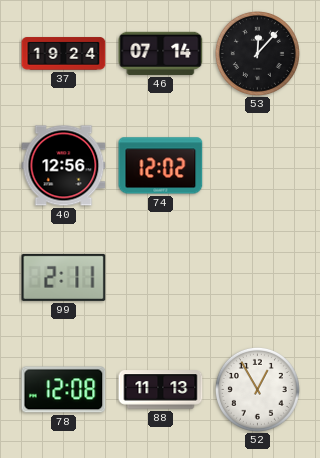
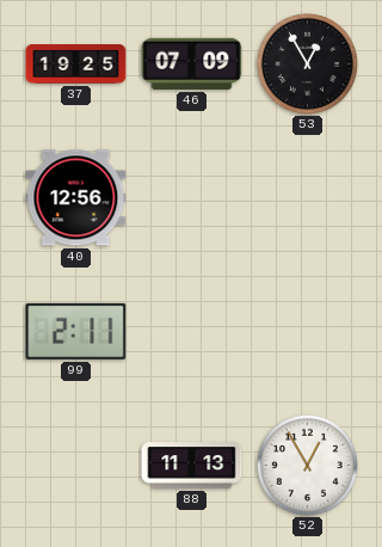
37: 19:24 -> 19:25 (76, 64)
46: 07:14 -> 07:09 (192, 63)
53: 12:07 -> 12:55 (307, 63)
74: 12:02 -> none (161, 166)
78: 12:08 -> none (64, 390)
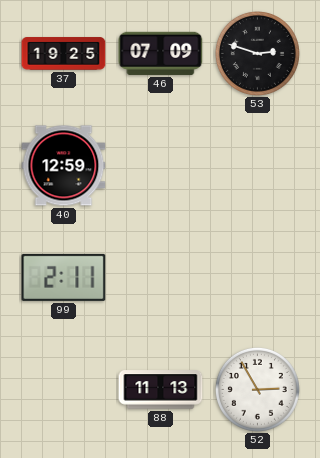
53: 12:55 -> 2:48 (257, 53)
40: 12:56 -> 12:59 (64, 166)
52: 12:55 -> 2:55 (257, 389)
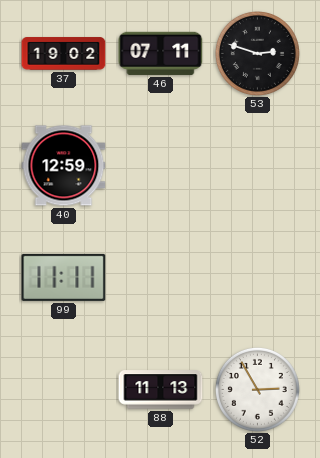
37: 19:25 -> 19:02 (64, 54)
46: 07:09 -> 07:11 (161, 53)
99: 2:11 -> 11:11 (64, 277)
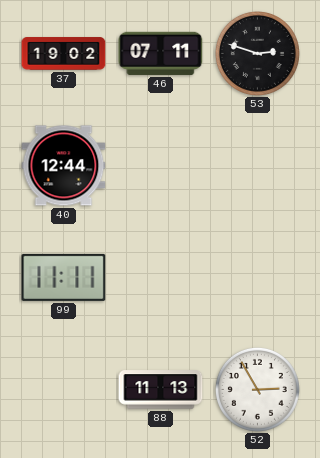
40: 12:59 -> 12:44 (64, 166)
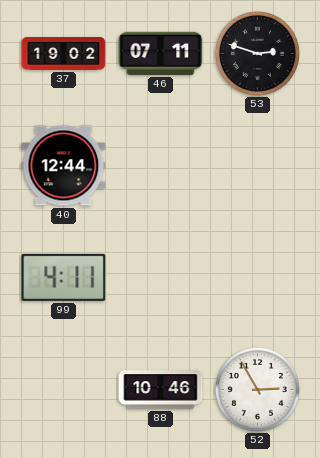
99: 11:11 -> 4:11 (64, 277)
88: 11:13 -> 10:46 (161, 390)
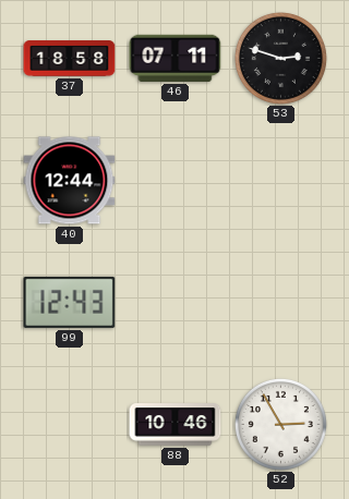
37: 19:02 -> 18:58 (70, 59)
99: 4:11 -> 12:43 (70, 302)
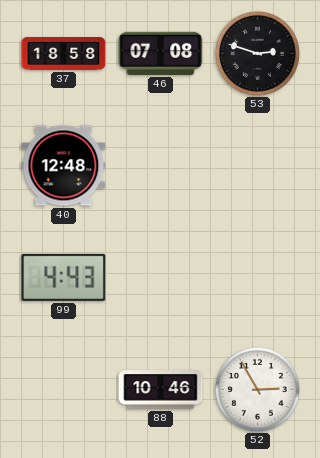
46: 07:11 -> 07:08 (161, 53)
40: 12:44 -> 12:48 (64, 166)
99: 12:43 -> 4:43 (64, 277)
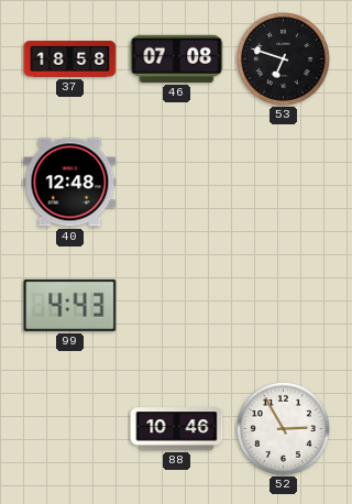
53: 2:48 -> 6:48 (283, 58)
